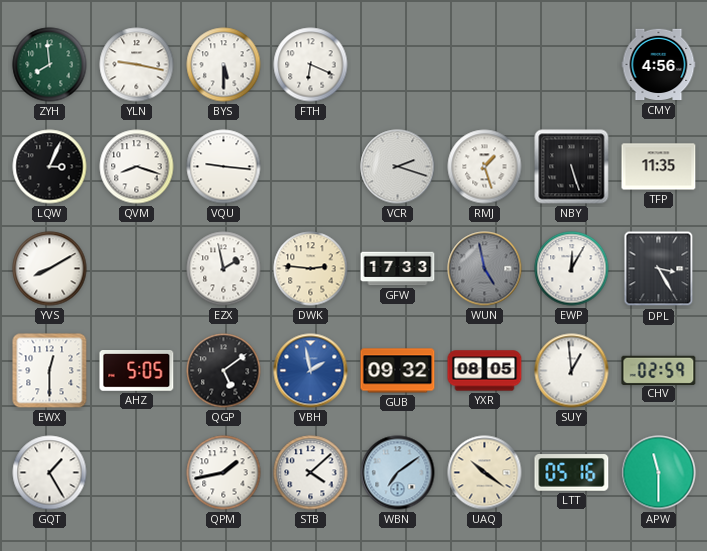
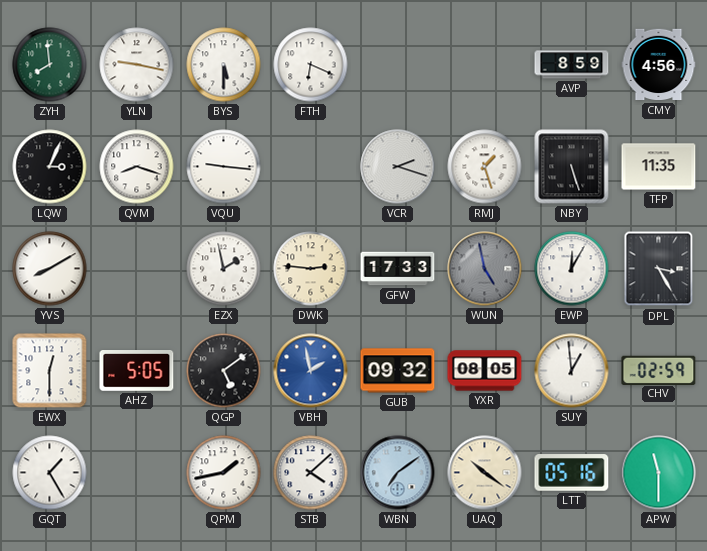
AVP: none -> 8:59 (572, 65)
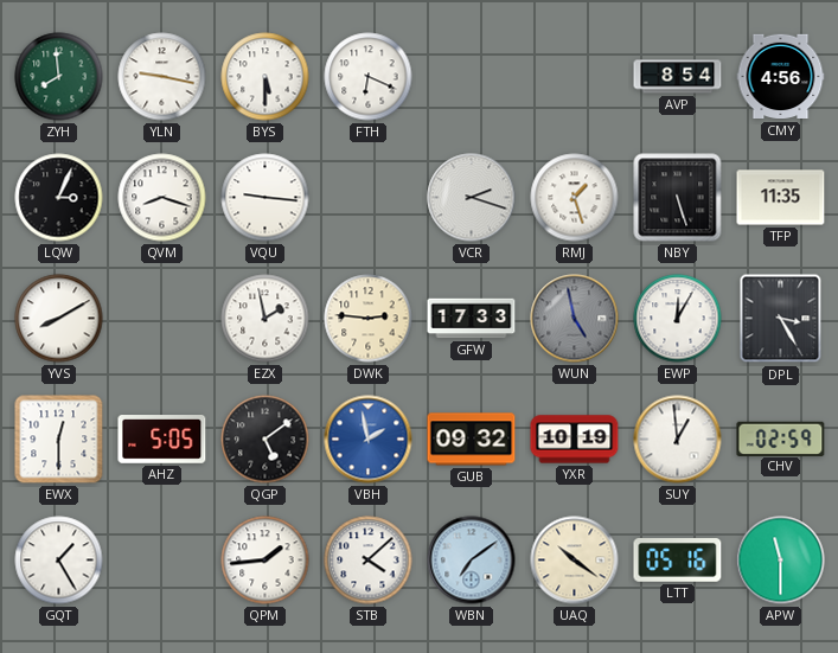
AVP: 8:59 -> 8:54 (678, 77)
YXR: 08:05 -> 10:19 (575, 440)
QPM: 1:43 -> 1:44 (266, 561)
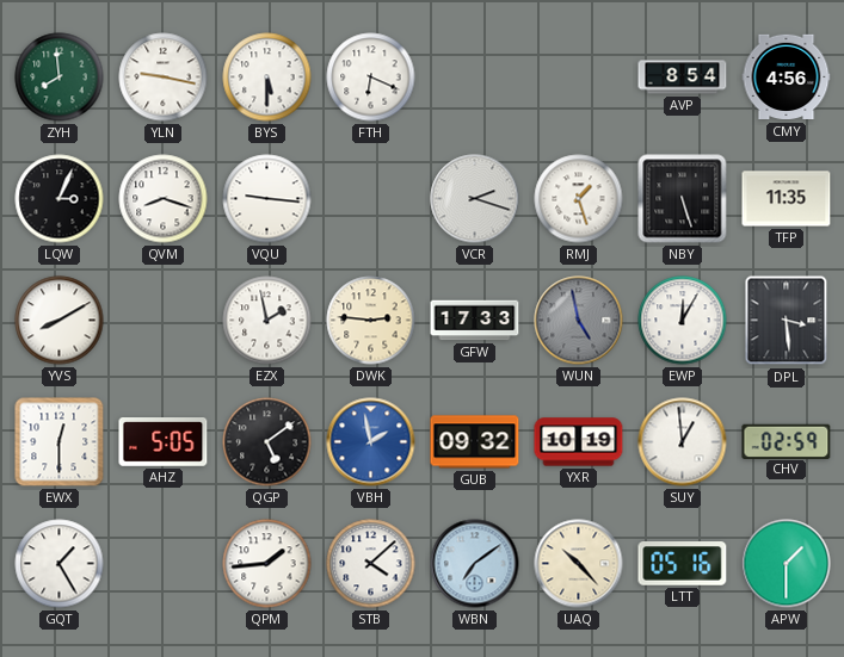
DPL: 3:25 -> 3:29 (787, 321)
UAQ: 10:21 -> 10:23 (579, 564)
APW: 11:30 -> 1:30 (787, 564)
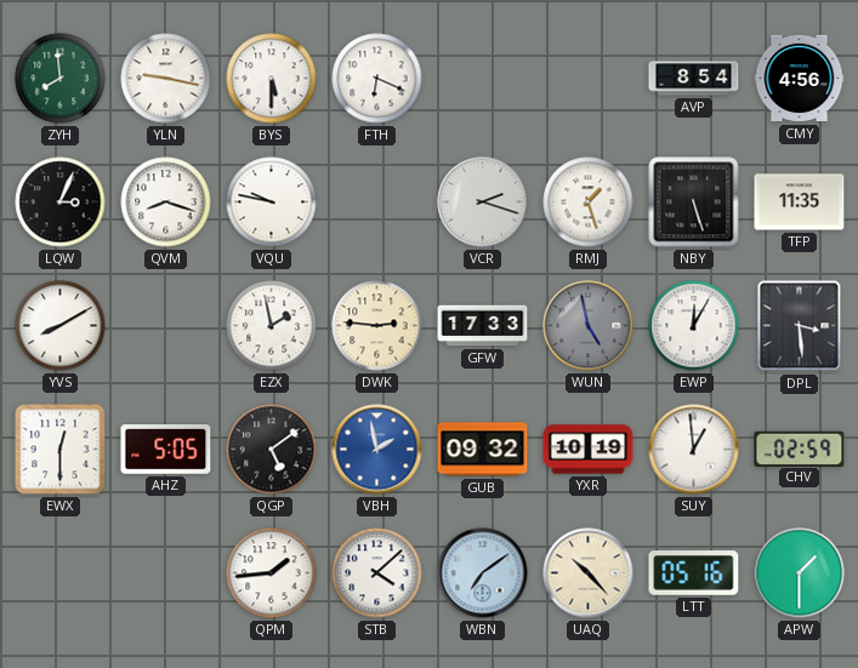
VQU: 9:16 -> 9:47 (272, 202)
GQT: 1:25 -> none (60, 564)
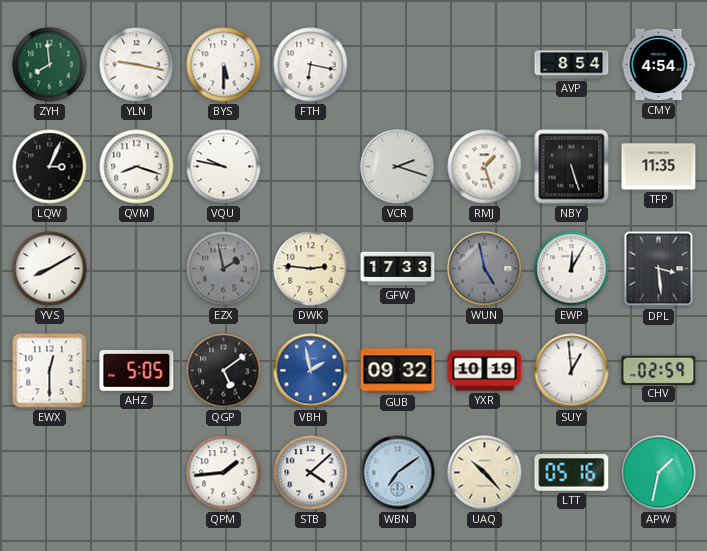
FTH: 6:19 -> 6:17 (311, 65)
CMY: 4:56 -> 4:54 (659, 65)
EZX dial: white -> grey (224, 269)
APW: 1:30 -> 1:32 (659, 473)
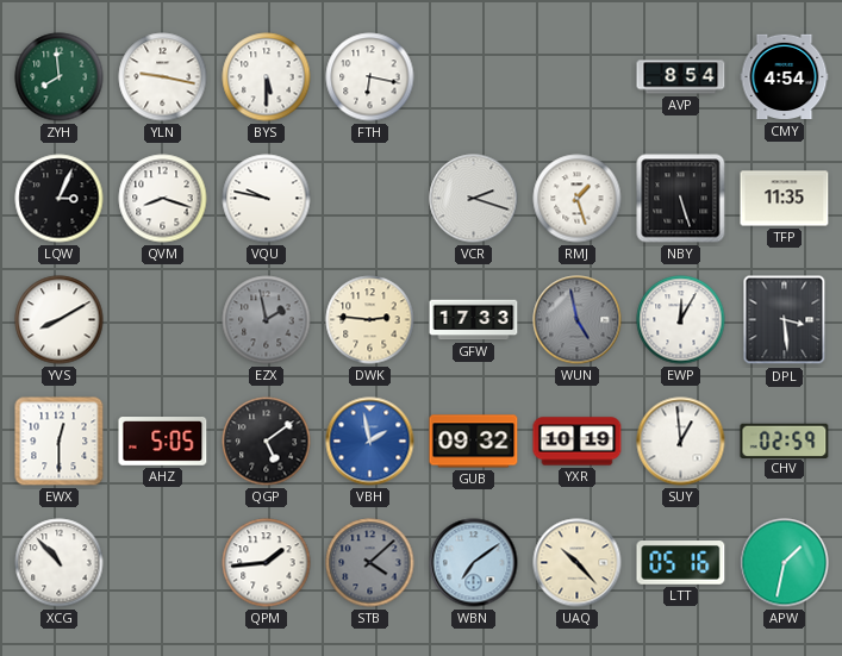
XCG: none -> 10:53 (60, 563)
STB dial: white -> grey (370, 563)
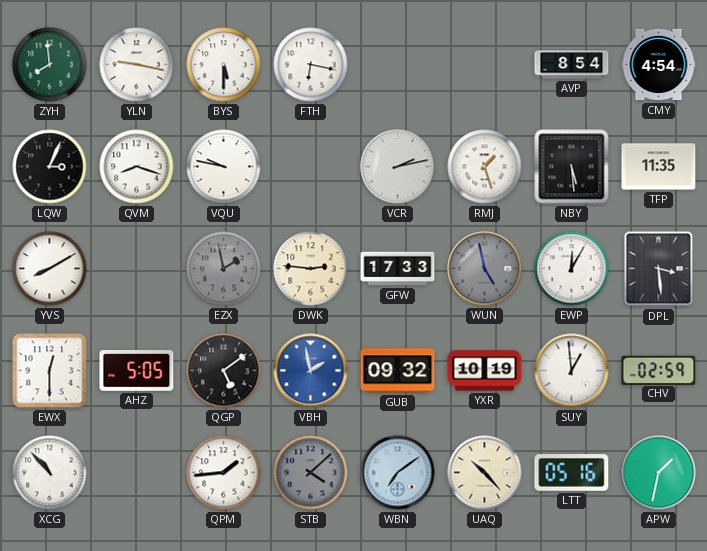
VCR: 2:18 -> 2:13 (398, 167)
NBY: 5:27 -> 5:29 (572, 167)
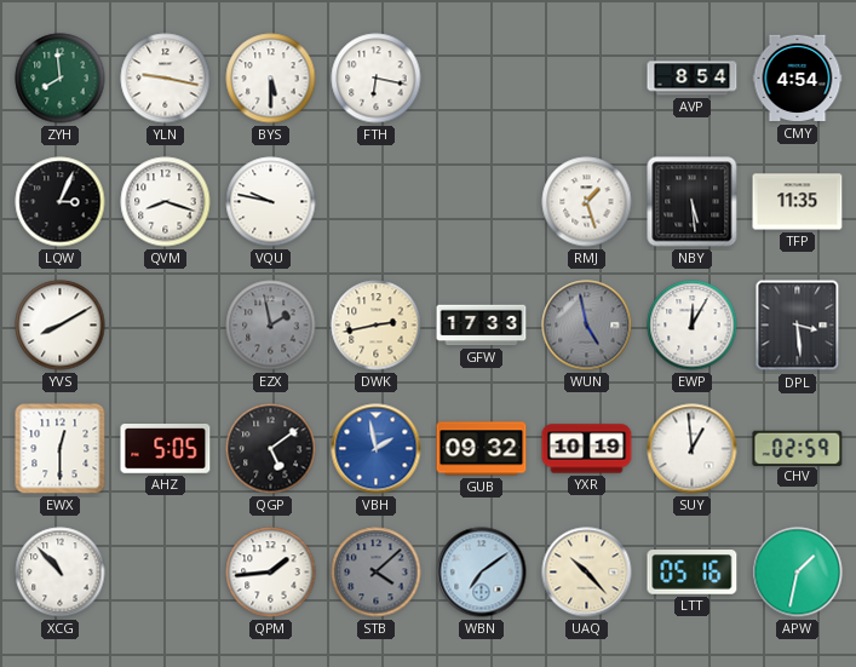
VCR: 2:13 -> none (398, 167)
DWK: 2:46 -> 2:43 (377, 326)
